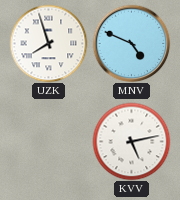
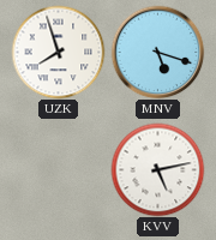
MNV: 4:49 -> 5:18 (157, 52)
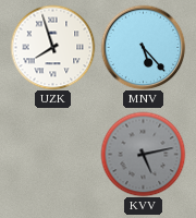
MNV: 5:18 -> 5:23 (143, 47)
KVV dial: white -> grey (143, 154)
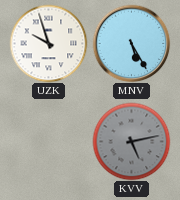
UZK: 7:57 -> 9:57 (48, 43)
MNV: 5:23 -> 5:25 (131, 43)
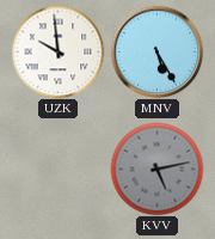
UZK: 9:57 -> 9:59 (57, 51)
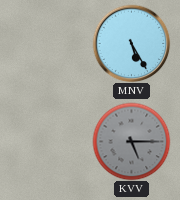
UZK: 9:59 -> none (57, 51)
KVV: 5:13 -> 5:15 (131, 141)
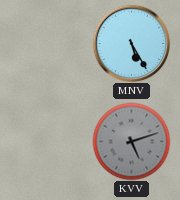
KVV: 5:15 -> 5:12 (131, 141)
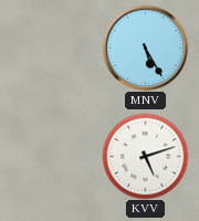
KVV dial: grey -> white (145, 156)
